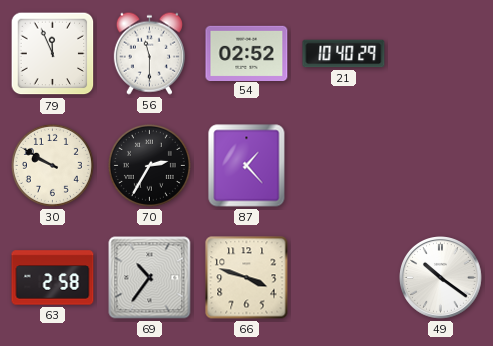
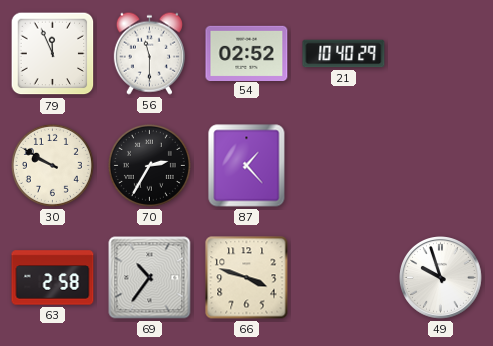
49: 10:21 -> 9:57 (441, 278)
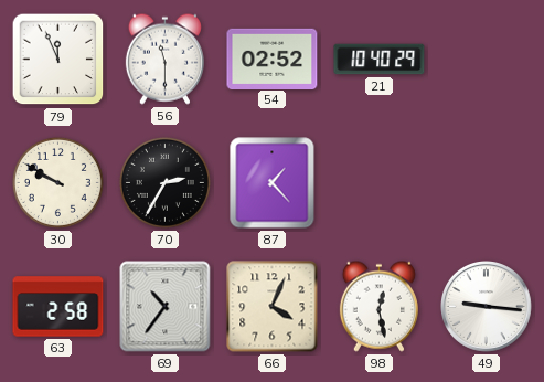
66: 3:48 -> 4:04 (273, 307)
98: none -> 12:28 (378, 306)
49: 9:57 -> 9:16 (487, 307)
